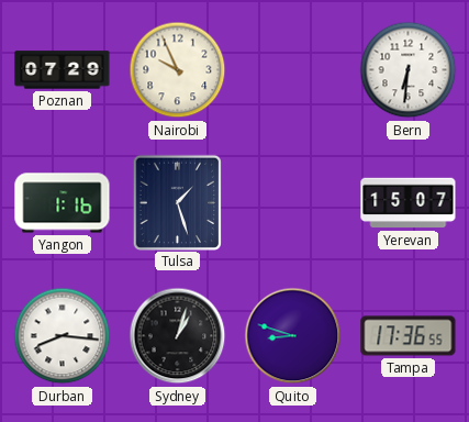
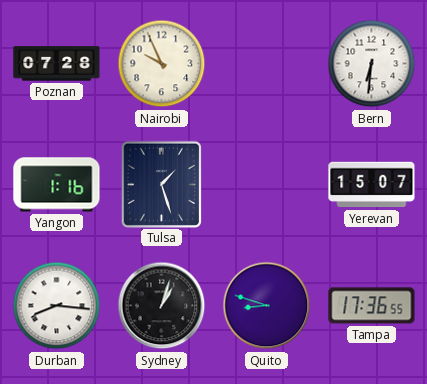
Poznan: 07:29 -> 07:28 (57, 64)
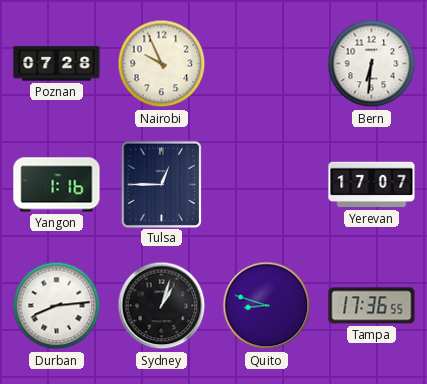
Tulsa: 1:27 -> 12:45 (161, 184)
Yerevan: 15:07 -> 17:07 (372, 185)
Durban: 8:16 -> 8:14 (57, 306)
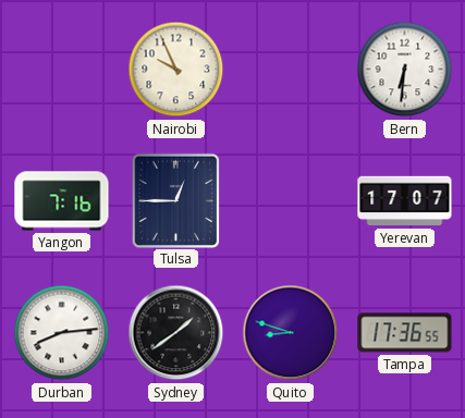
Poznan: 07:28 -> none (57, 64)
Yangon: 1:16 -> 7:16 (62, 201)
Sydney: 1:03 -> 1:39 (176, 333)
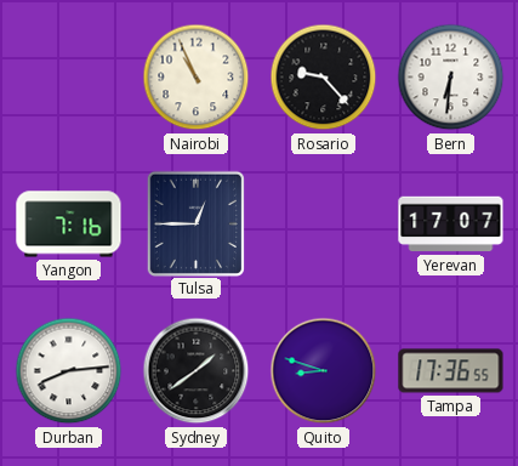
Nairobi: 9:56 -> 10:56 (197, 78)
Rosario: none -> 9:23 (324, 78)
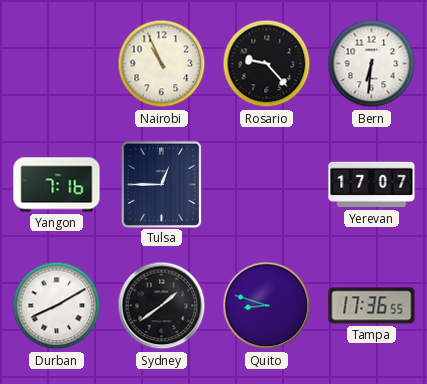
Durban: 8:14 -> 8:10 (57, 306)
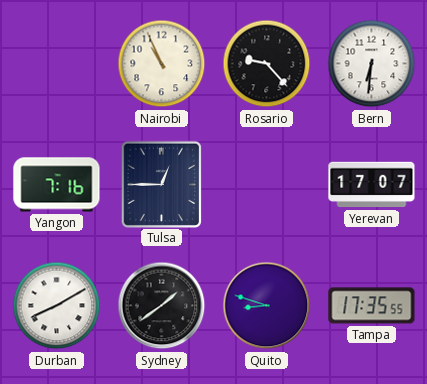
Tampa: 17:36 -> 17:35 (372, 306)
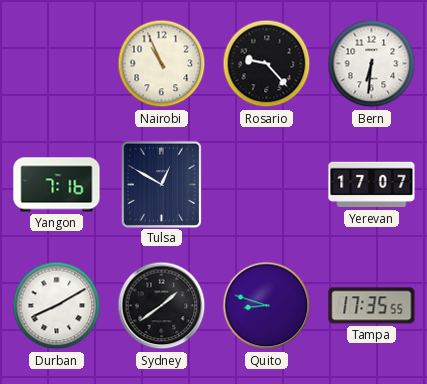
Tulsa: 12:45 -> 12:50 (161, 184)
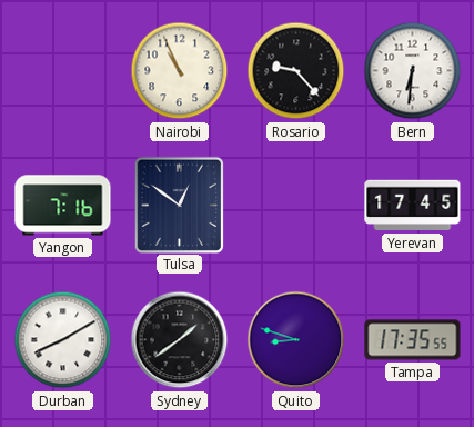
Tulsa: 12:50 -> 12:51 (179, 205)
Yerevan: 17:07 -> 17:45 (413, 206)
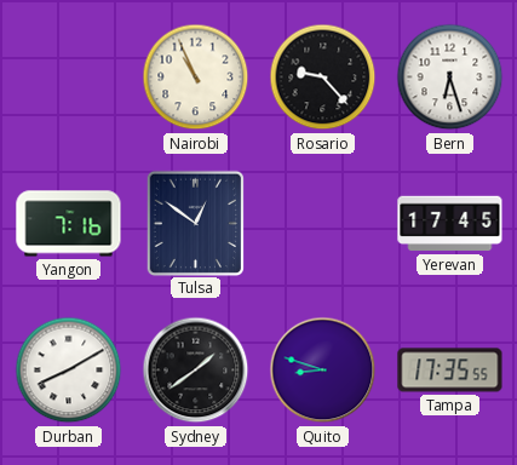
Bern: 6:31 -> 6:27 (450, 77)
